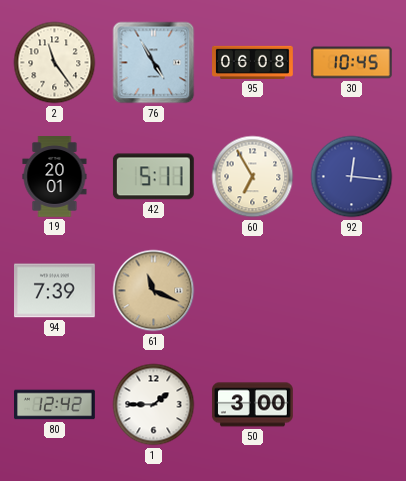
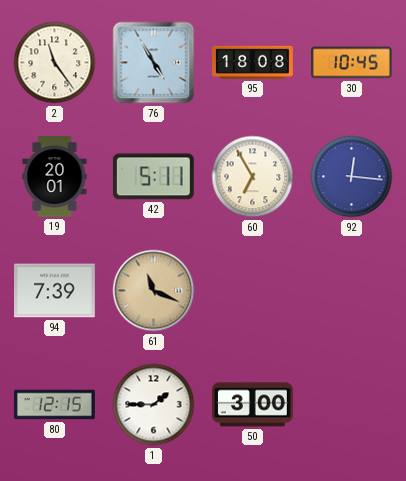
95: 06:08 -> 18:08 (253, 62)
80: 12:42 -> 12:15 (55, 405)
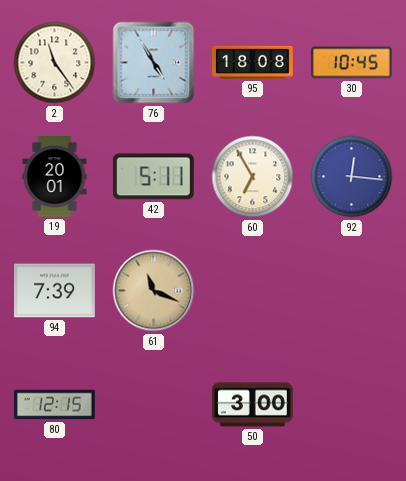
1: 1:45 -> none (154, 405)
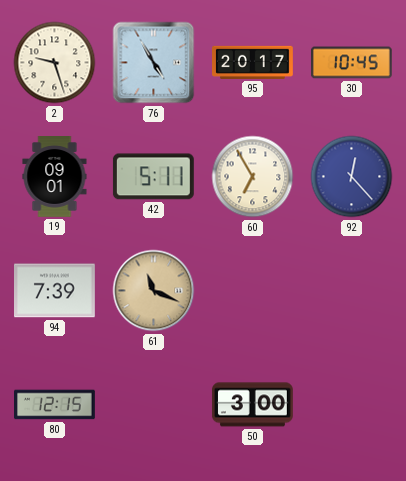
2: 11:24 -> 9:27 (55, 63)
95: 18:08 -> 20:17 (253, 62)
19: 20:01 -> 09:01 (55, 177)
92: 12:16 -> 12:23 (352, 177)
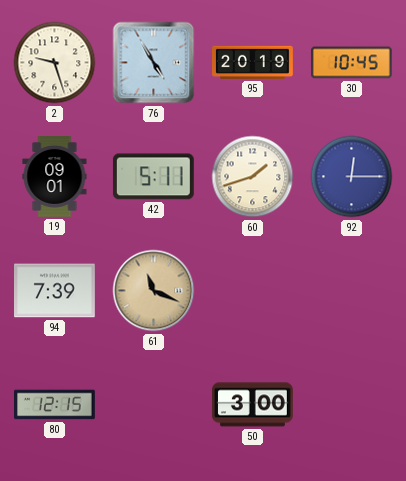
95: 20:17 -> 20:19 (253, 62)
60: 6:55 -> 1:42 (253, 177)
92: 12:23 -> 12:15 (352, 177)
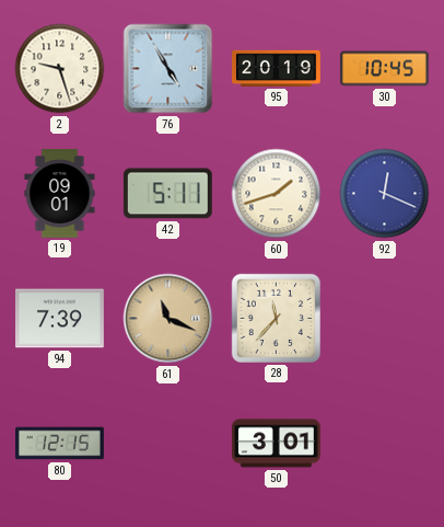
92: 12:15 -> 12:19 (385, 194)
28: none -> 11:37 (276, 318)
50: 3:00 -> 3:01 (276, 444)
